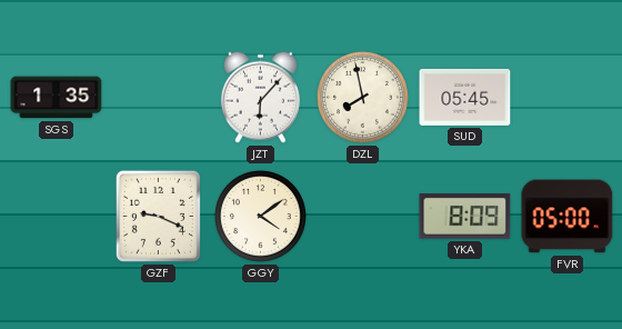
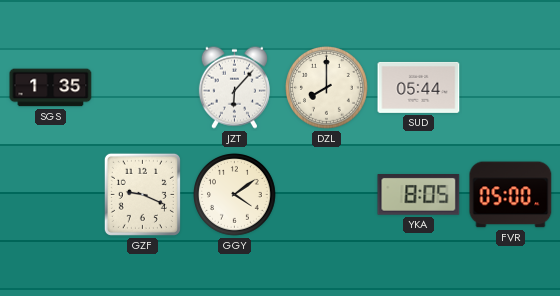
DZL: 7:58 -> 8:00 (327, 88)
SUD: 05:45 -> 05:44 (419, 87)
YKA: 8:09 -> 8:05 (419, 195)
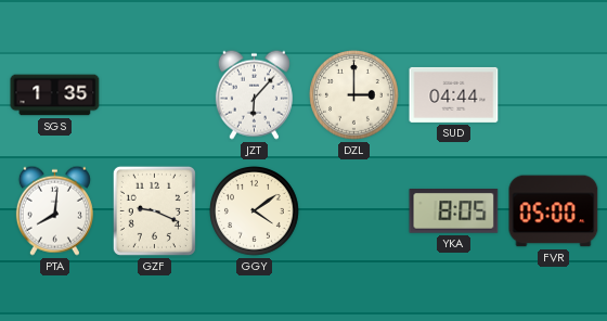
DZL: 8:00 -> 3:00 (354, 95)
SUD: 05:44 -> 04:44 (454, 94)
PTA: none -> 8:01 (54, 210)
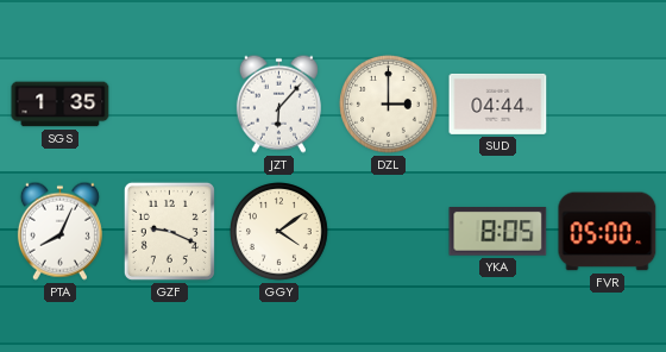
PTA: 8:01 -> 8:04 (59, 231)
